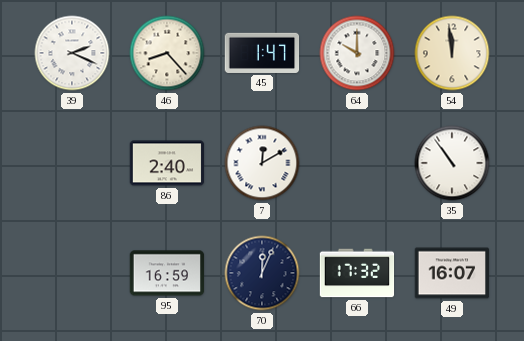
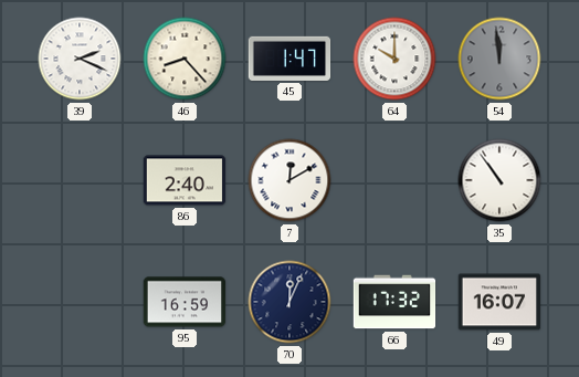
54 dial: cream -> grey (499, 59)
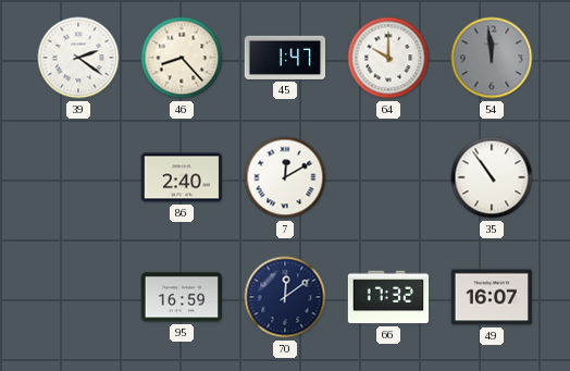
39: 2:19 -> 2:21 (78, 58)
70: 12:04 -> 12:09 (285, 297)
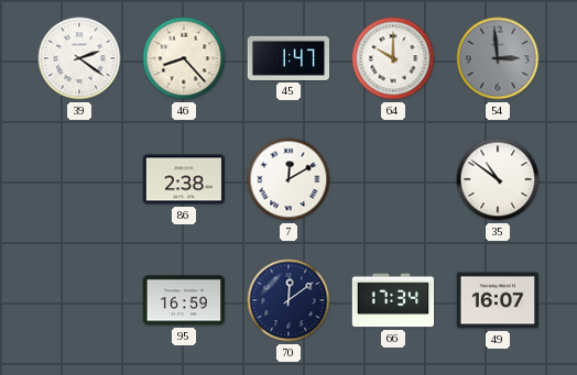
54: 11:59 -> 2:59 (498, 58)
86: 2:40 -> 2:38 (184, 179)
35: 10:54 -> 10:51 (498, 179)
66: 17:32 -> 17:34 (393, 300)
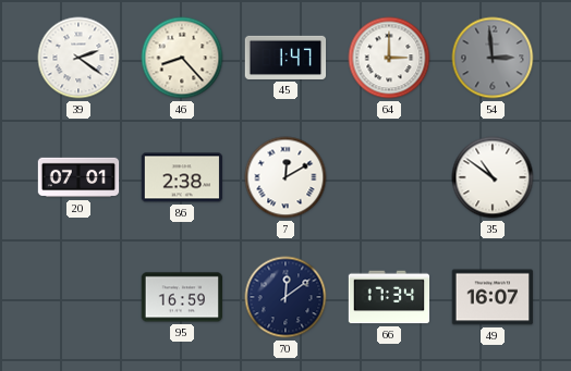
64: 10:00 -> 3:00 (389, 58)
20: none -> 07:01 (78, 177)
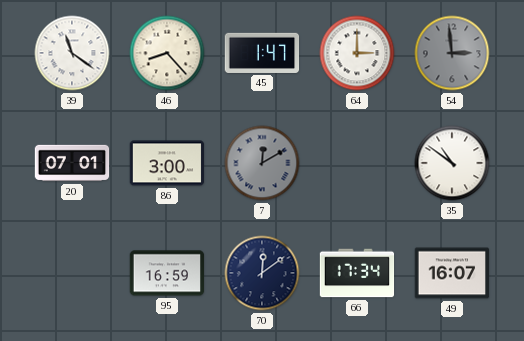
39: 2:21 -> 11:21 (72, 53)
86: 2:38 -> 3:00 (167, 163)
7 dial: white -> grey (262, 163)
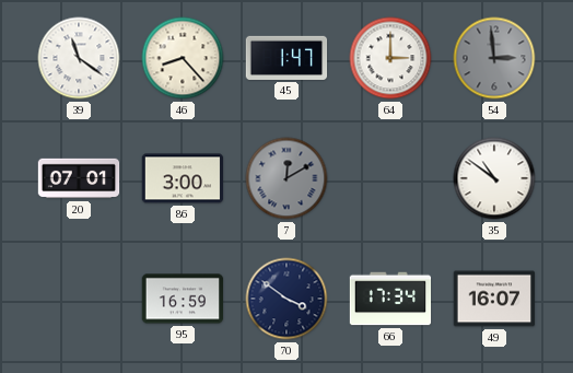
70: 12:09 -> 3:51 (286, 299)
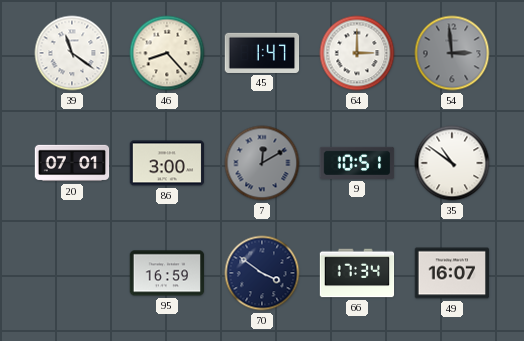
9: none -> 10:51 (357, 163)
